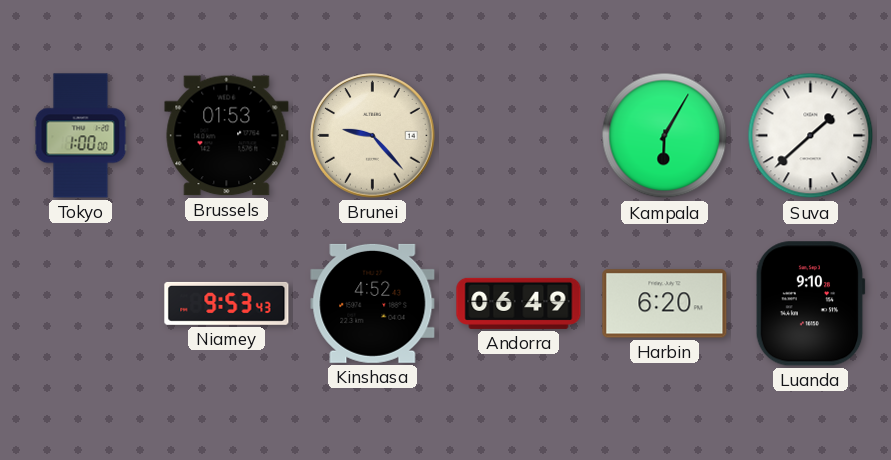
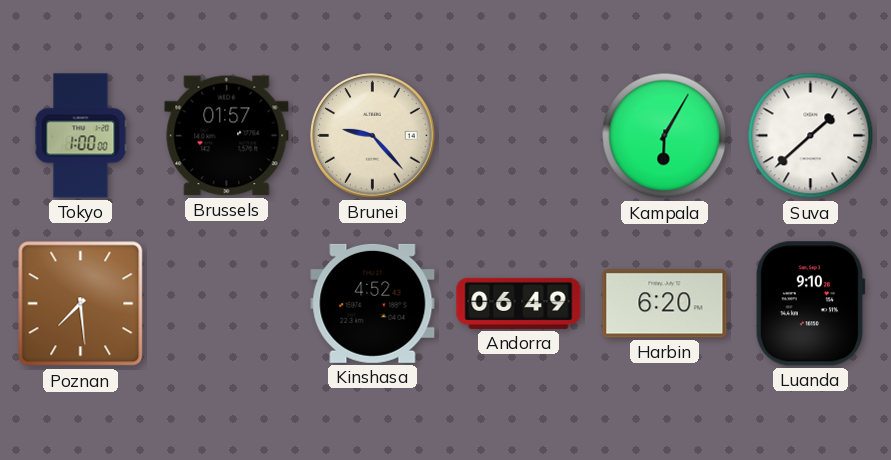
Brussels: 01:53 -> 01:57 (227, 136)
Poznan: none -> 7:29 (81, 304)
Niamey: 9:53 -> none (227, 303)
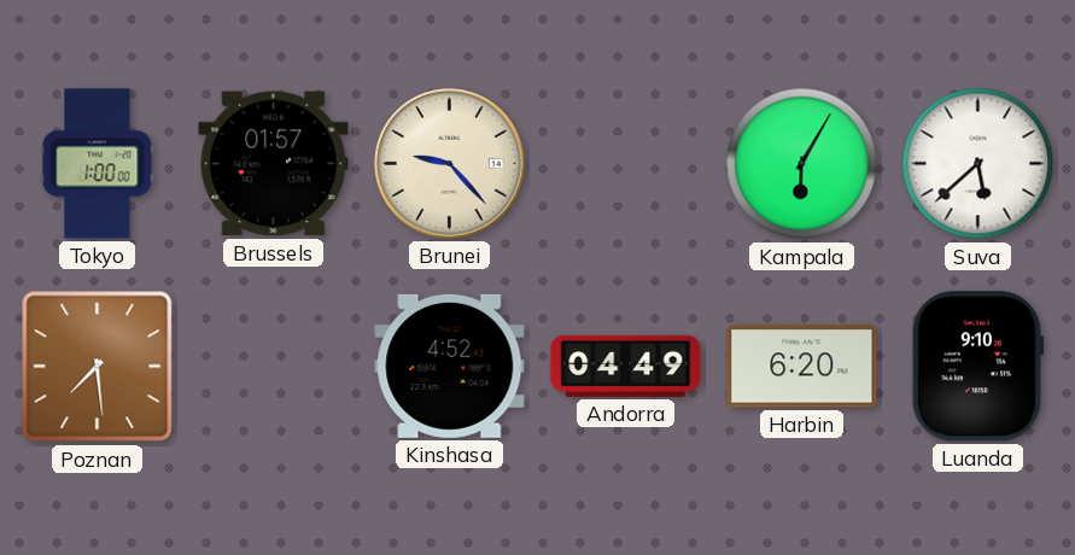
Suva: 1:38 -> 5:38 (978, 164)
Andorra: 06:49 -> 04:49 (626, 366)
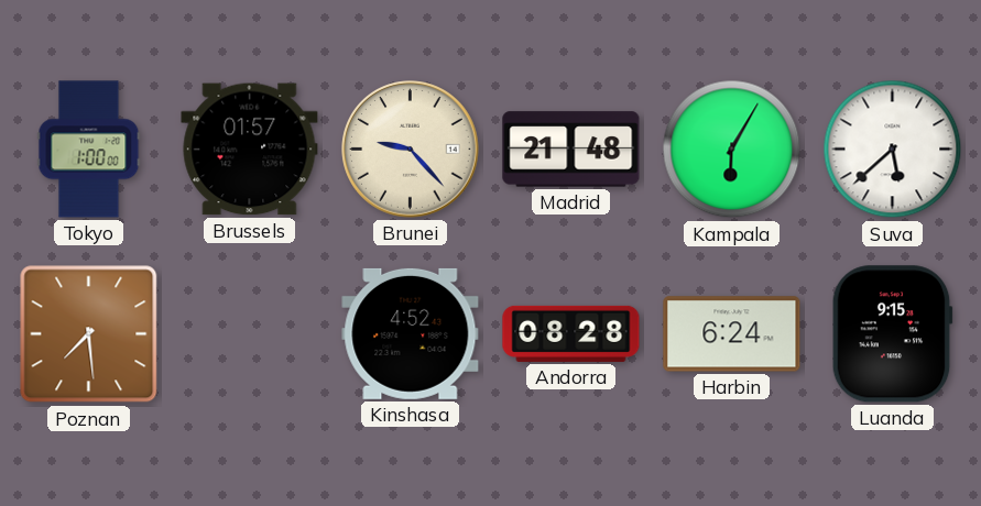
Madrid: none -> 21:48 (571, 150)
Andorra: 04:49 -> 08:28 (571, 333)
Harbin: 6:20 -> 6:24 (732, 334)
Luanda: 9:10 -> 9:15 (892, 334)
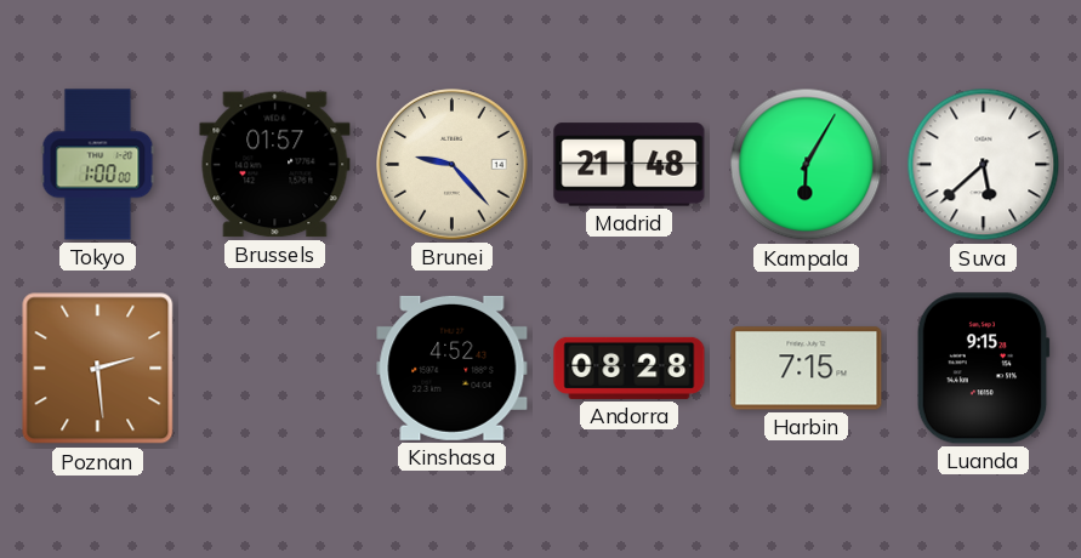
Poznan: 7:29 -> 2:29 (98, 369)
Harbin: 6:24 -> 7:15 (807, 369)
